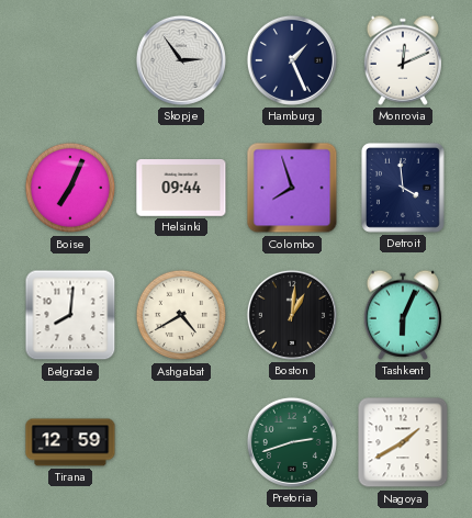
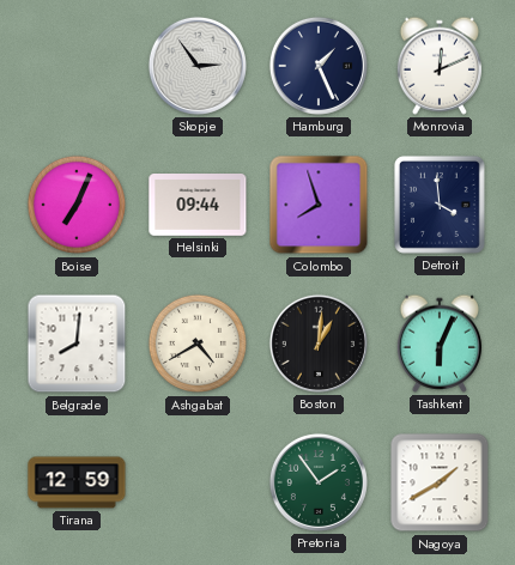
Pretoria: 2:42 -> 1:54 (319, 482)
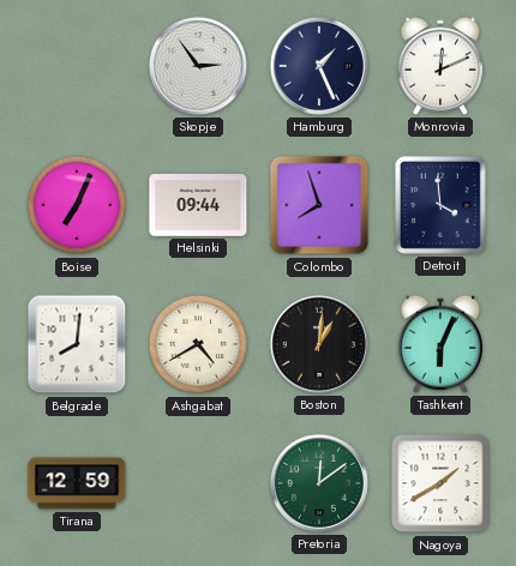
Pretoria: 1:54 -> 12:09 (319, 483)
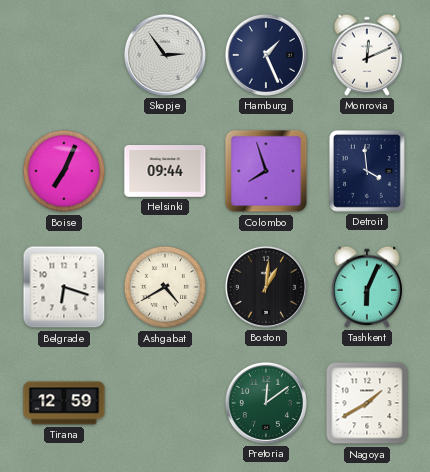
Belgrade: 8:01 -> 6:18 (64, 287)
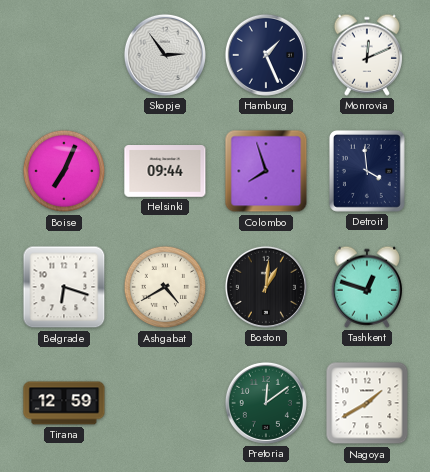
Tashkent: 6:04 -> 12:48 (366, 287)
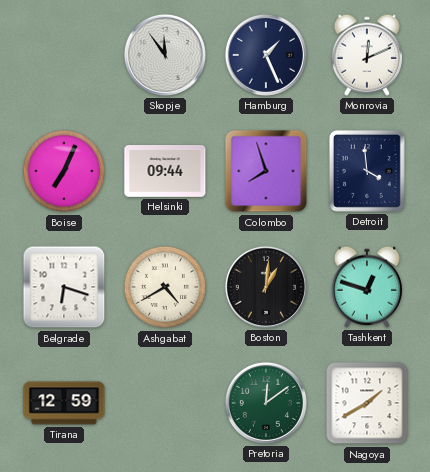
Skopje: 2:54 -> 11:54 (165, 55)
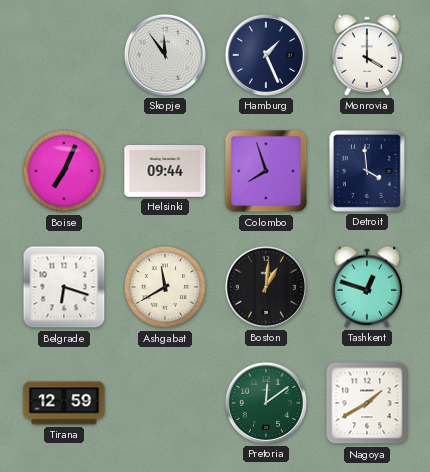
Monrovia: 12:11 -> 4:00 (366, 55)
Ashgabat: 4:40 -> 11:40 (165, 287)
